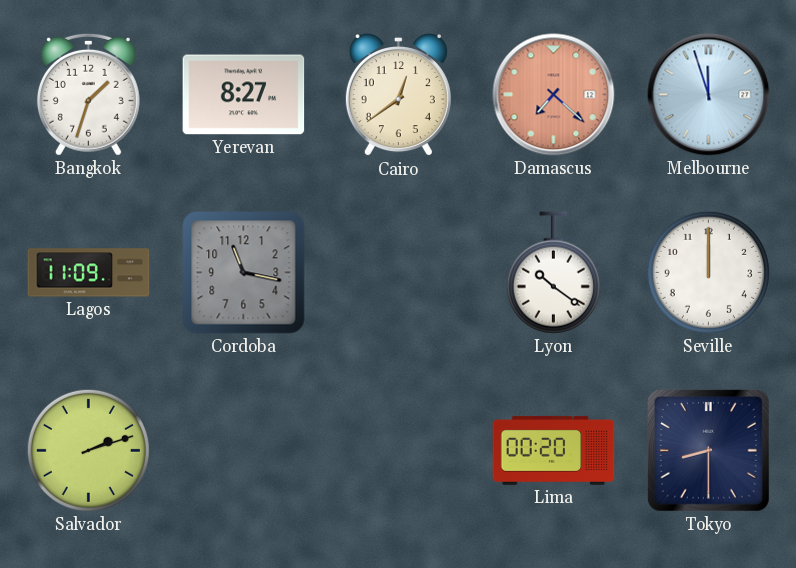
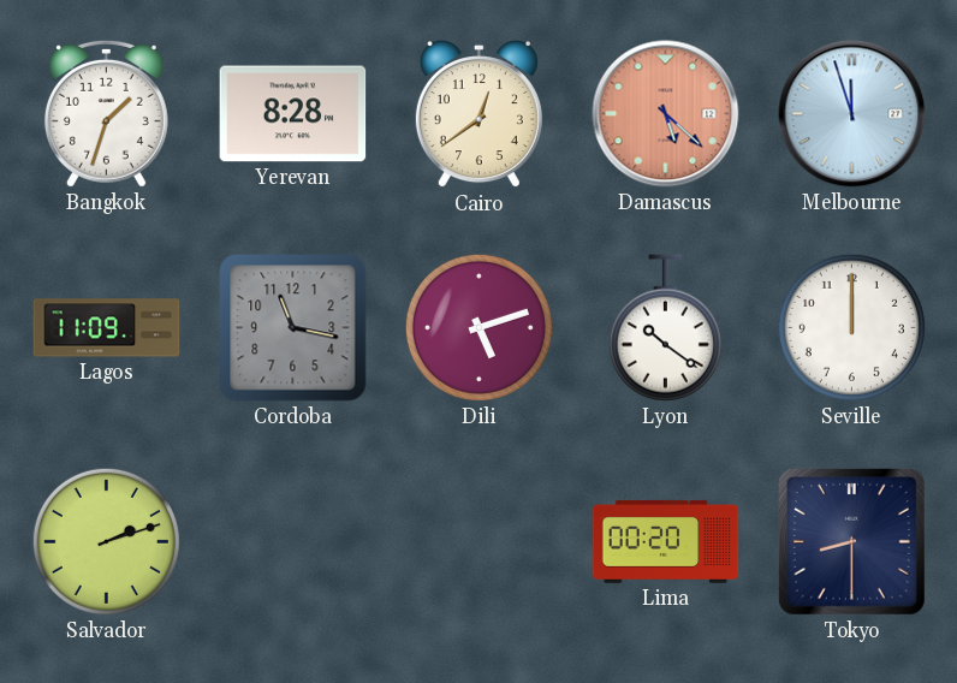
Yerevan: 8:27 -> 8:28 (293, 114)
Damascus: 7:22 -> 5:22 (666, 114)
Dili: none -> 5:12 (478, 327)
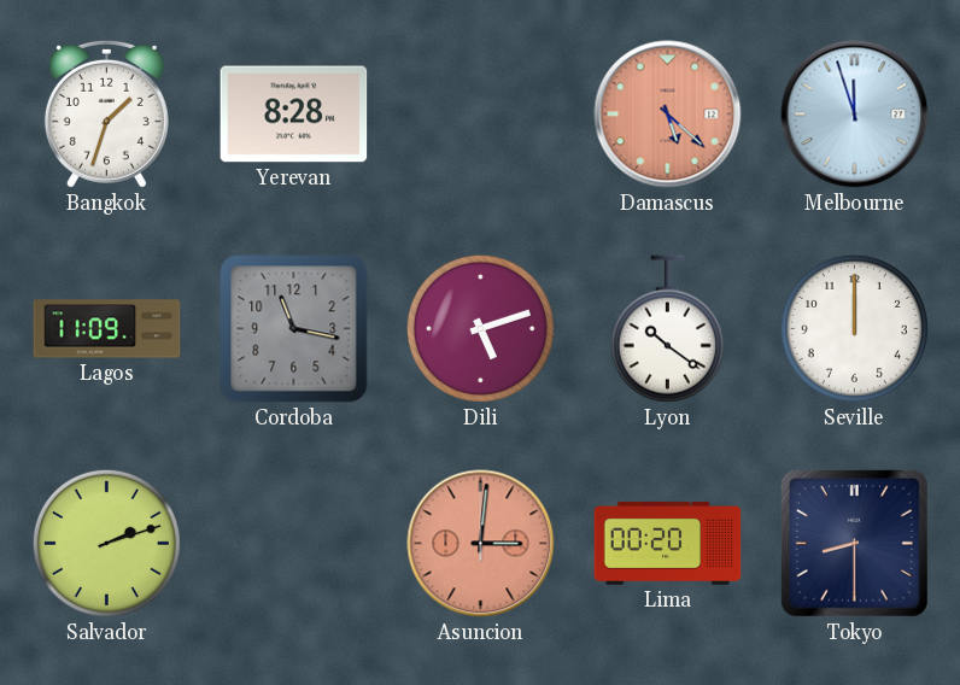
Cairo: 12:39 -> none (478, 115)
Asuncion: none -> 3:01 (481, 544)
